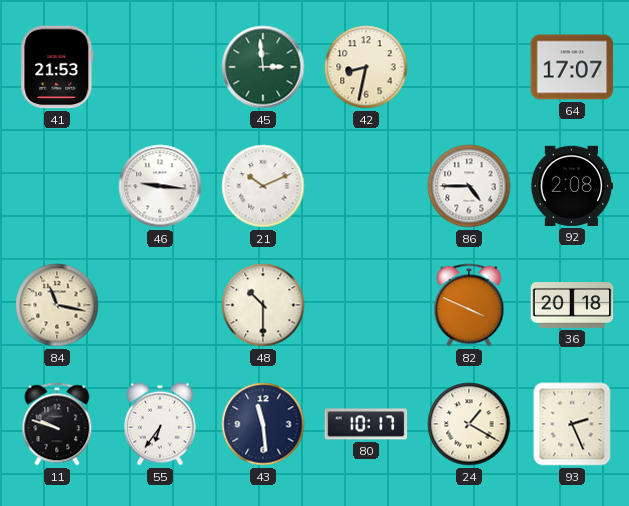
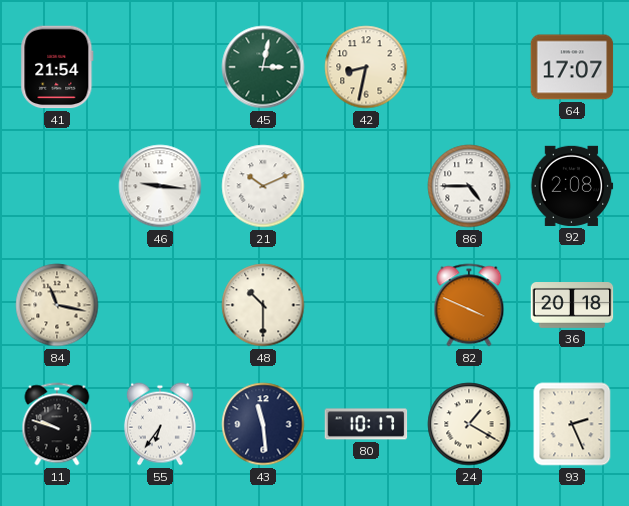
41: 21:53 -> 21:54 (57, 67)
45: 2:59 -> 3:02 (263, 67)
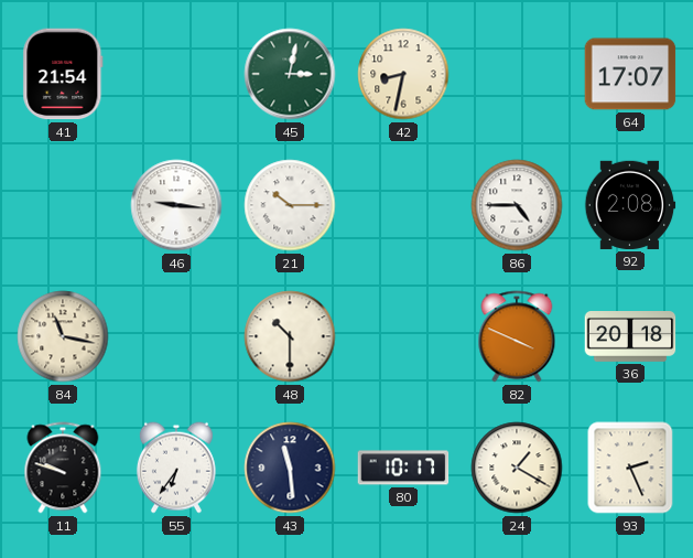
21: 10:11 -> 10:15 (290, 205)
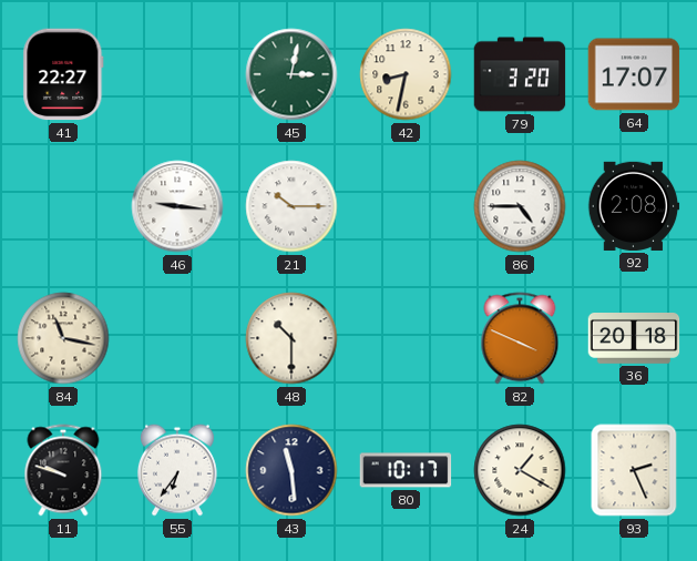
41: 21:54 -> 22:27 (63, 74)
79: none -> 3:20 (520, 74)
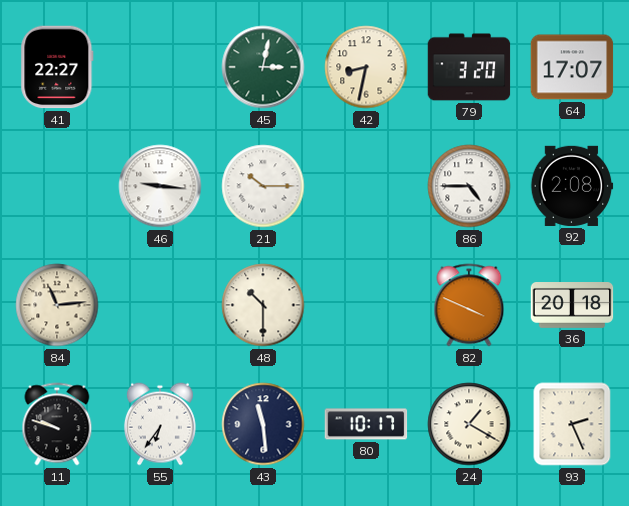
84: 11:17 -> 11:14 (57, 305)
